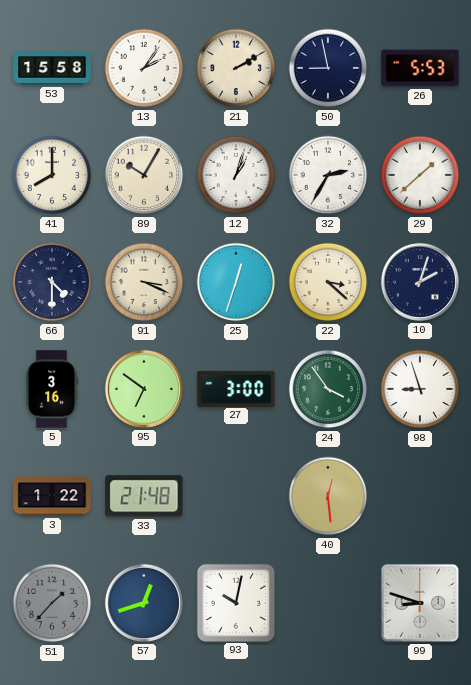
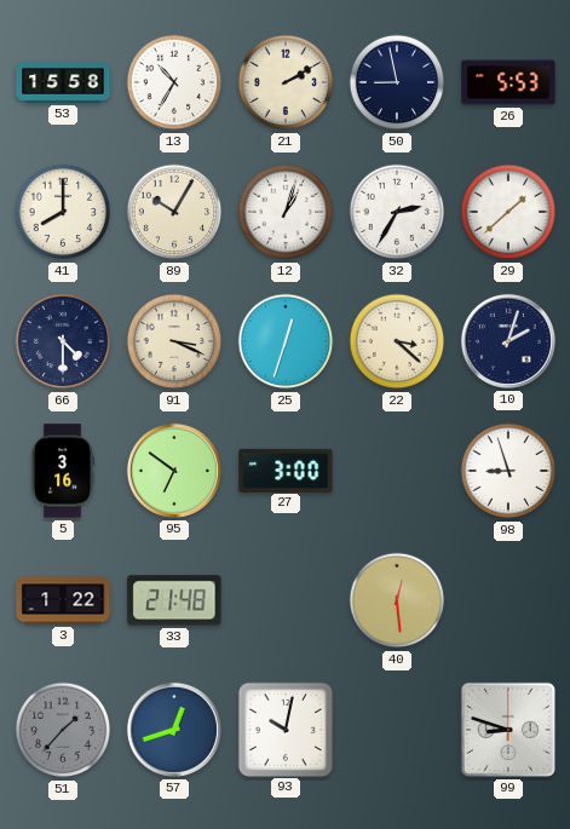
13: 2:06 -> 10:35 (174, 82)
24: 3:54 -> none (328, 389)
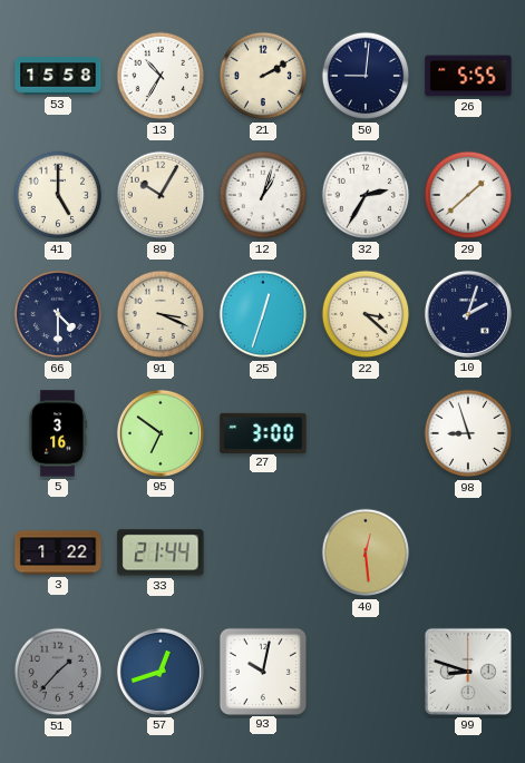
50: 8:58 -> 9:01 (366, 76)
26: 5:53 -> 5:55 (468, 76)
41: 8:00 -> 5:00 (58, 195)
33: 21:48 -> 21:44 (161, 552)
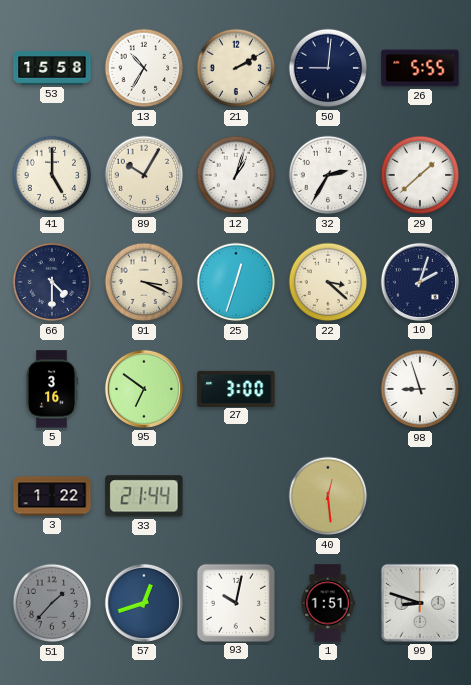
1: none -> 1:51 (328, 603)
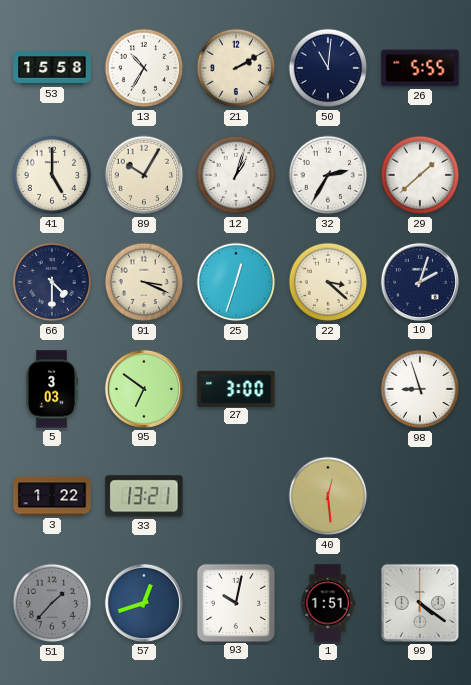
50: 9:01 -> 11:01 (328, 68)
5: 3:16 -> 3:03 (52, 389)
33: 21:44 -> 13:21 (144, 496)
99: 8:48 -> 4:21 (420, 603)
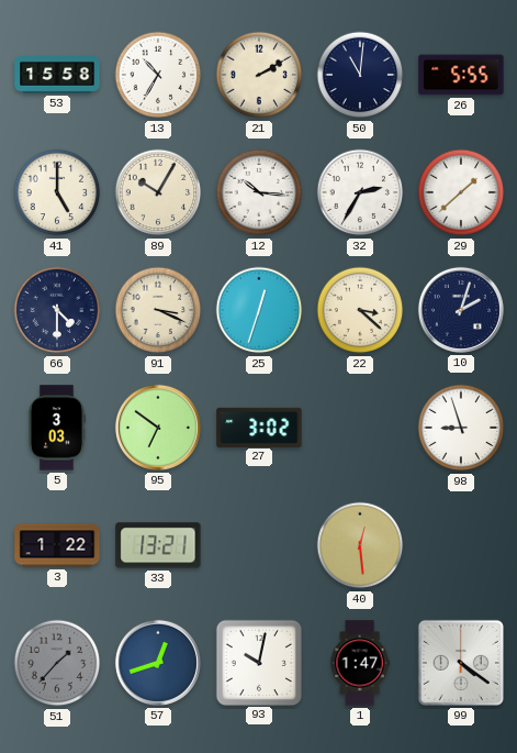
12: 1:03 -> 10:16 (259, 192)
27: 3:00 -> 3:02 (259, 427)
1: 1:51 -> 1:47 (360, 663)
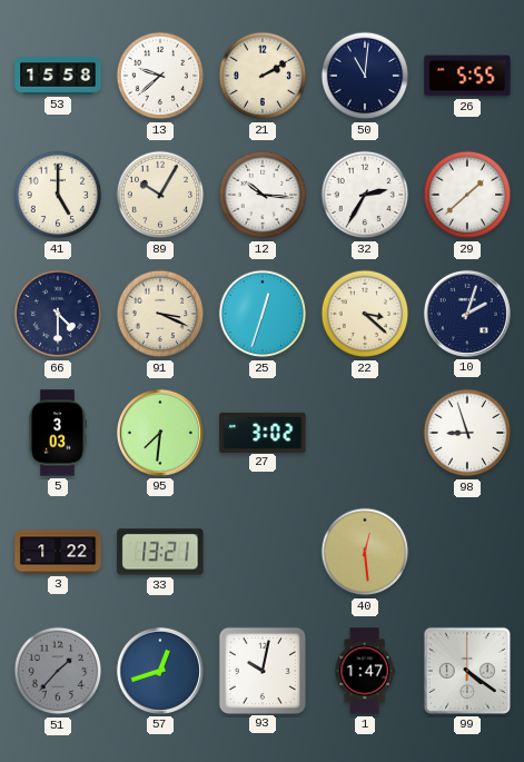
13: 10:35 -> 9:38 (160, 76)
95: 6:51 -> 7:31 (160, 433)
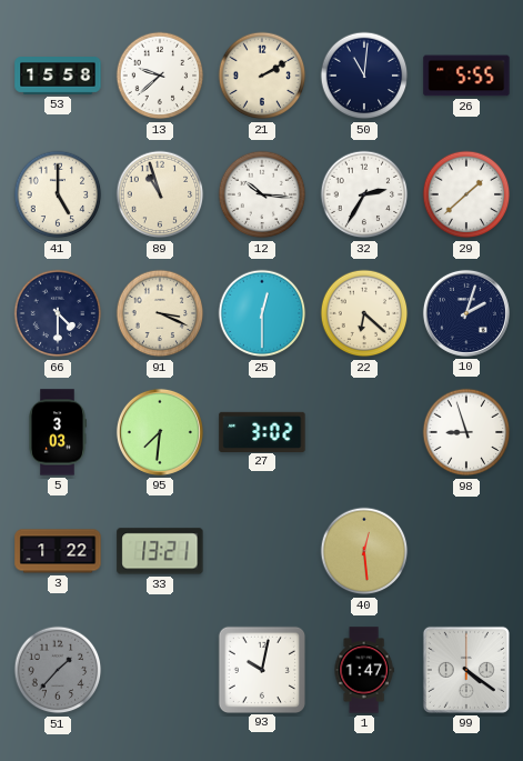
89: 10:05 -> 10:57 (160, 194)
25: 12:33 -> 12:30 (262, 313)
22: 3:22 -> 6:22 (364, 313)
57: 12:42 -> none (160, 671)
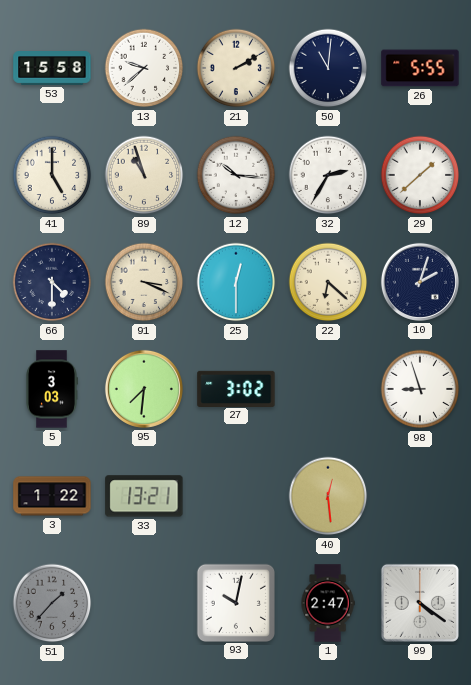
1: 1:47 -> 2:47 (328, 603)
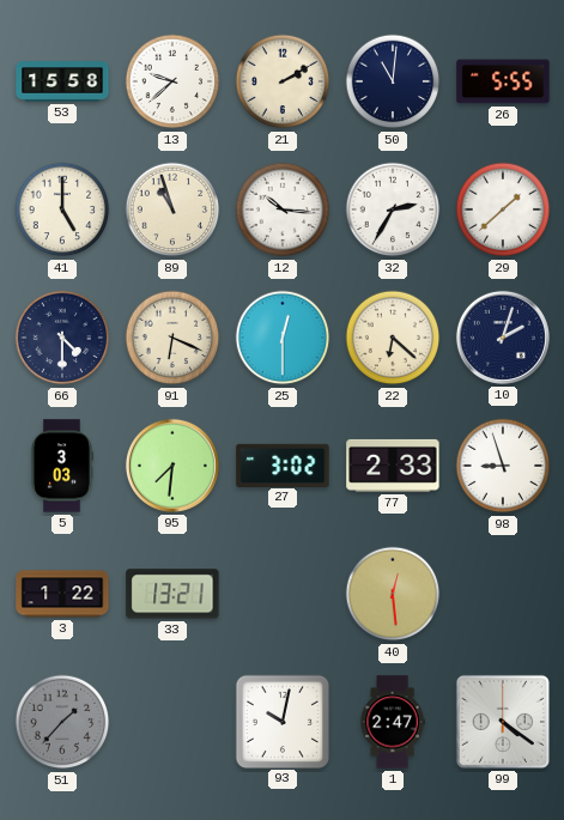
91: 3:19 -> 6:19 (172, 338)
77: none -> 2:33 (393, 466)
